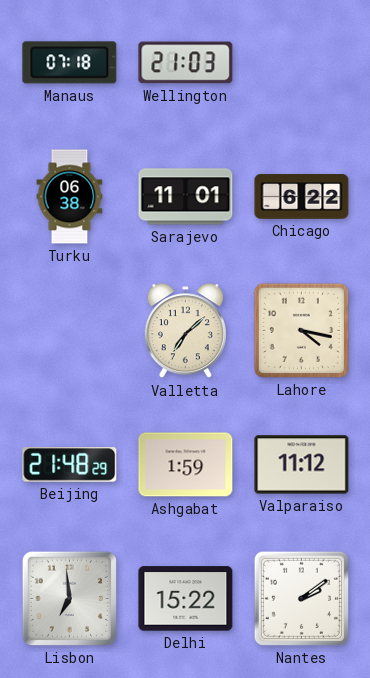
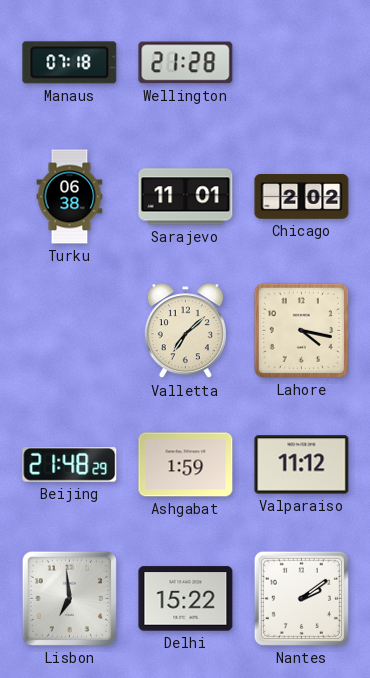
Wellington: 21:03 -> 21:28 (186, 63)
Chicago: 6:22 -> 2:02 (302, 197)
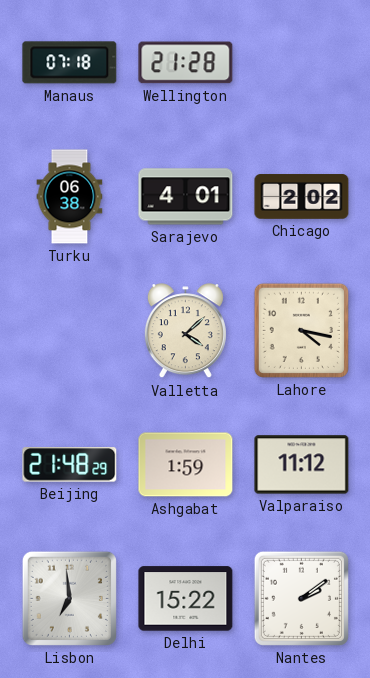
Sarajevo: 11:01 -> 4:01 (186, 197)
Valletta: 7:08 -> 4:08 (185, 331)
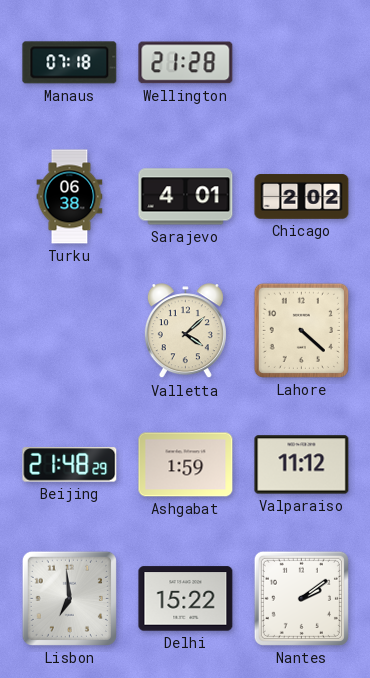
Lahore: 4:17 -> 4:22 (301, 330)
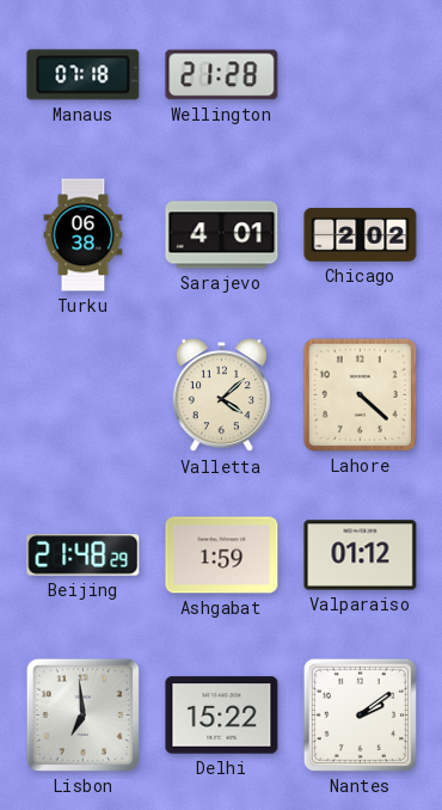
Valparaiso: 11:12 -> 01:12 (361, 556)
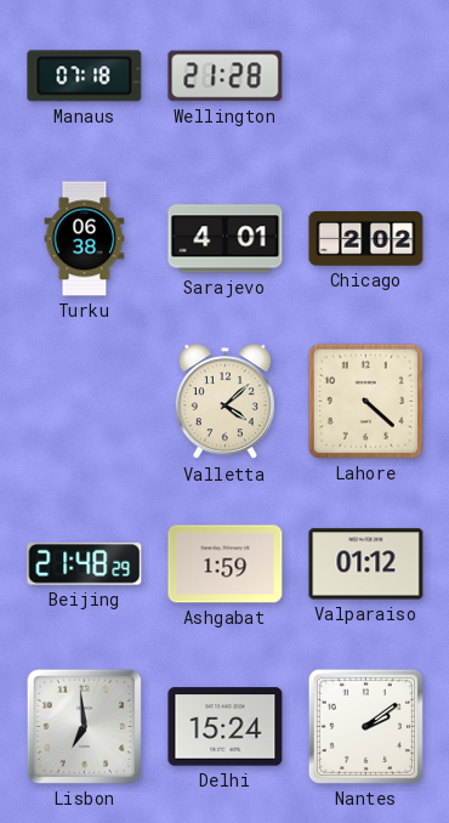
Delhi: 15:22 -> 15:24 (226, 727)
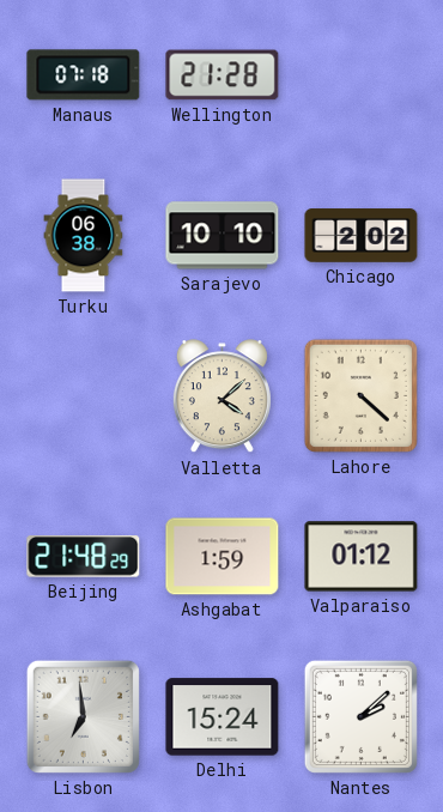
Sarajevo: 4:01 -> 10:10 (223, 236)
Nantes: 2:09 -> 2:08 (360, 716)
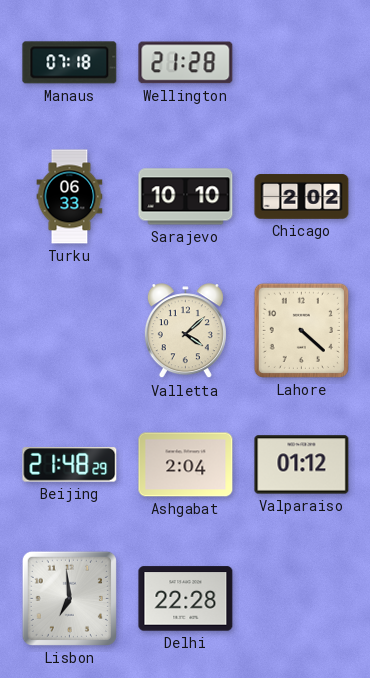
Turku: 06:38 -> 06:33 (70, 197)
Ashgabat: 1:59 -> 2:04 (186, 465)
Delhi: 15:24 -> 22:28 (186, 599)
Nantes: 2:08 -> none (360, 716)
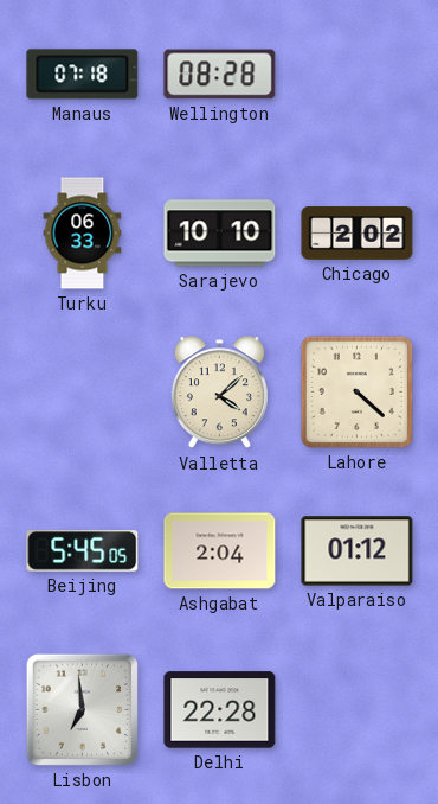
Wellington: 21:28 -> 08:28 (220, 75)
Beijing: 21:48 -> 5:45 (83, 551)
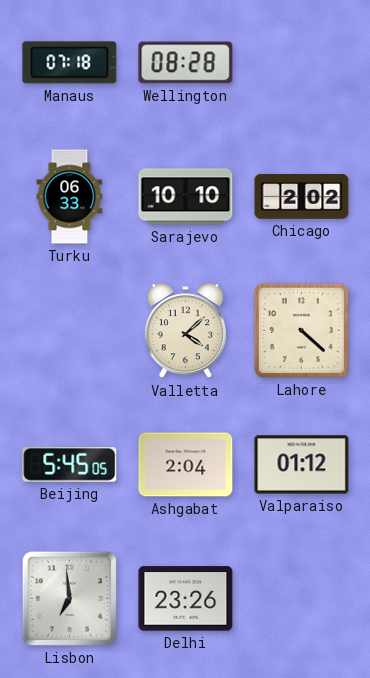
Delhi: 22:28 -> 23:26 (186, 599)
